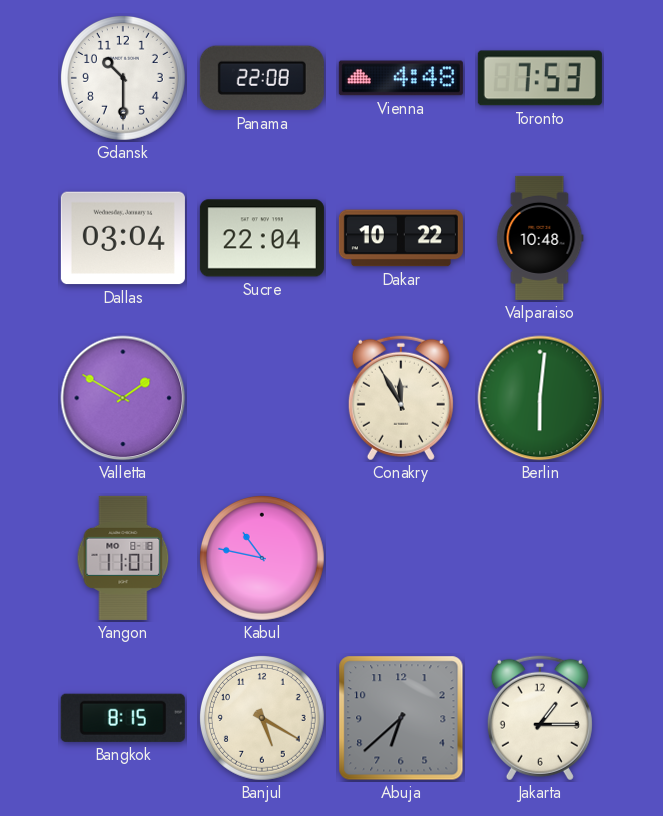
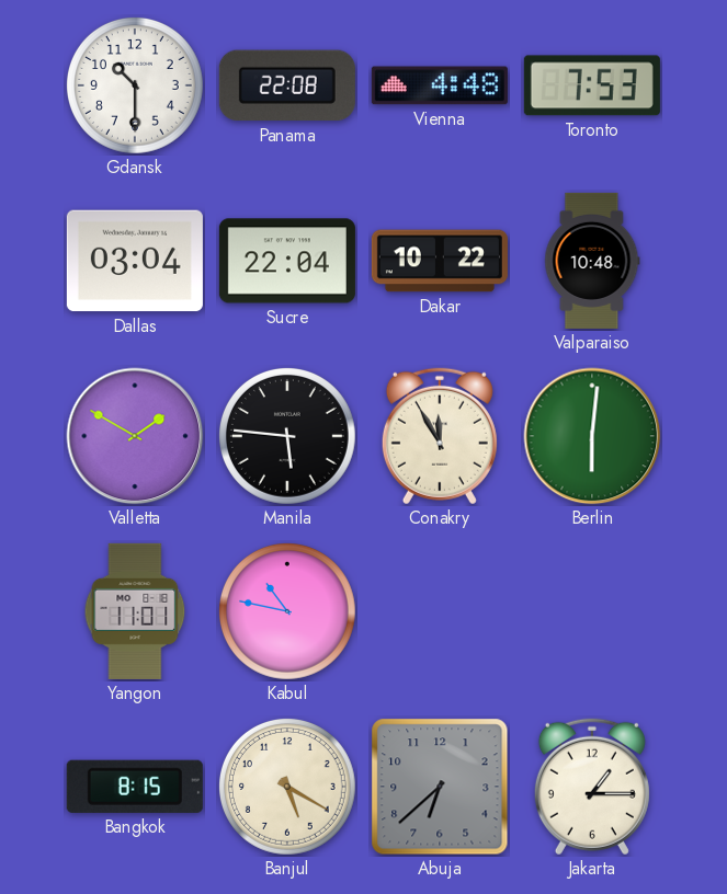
Manila: none -> 5:46 (287, 436)
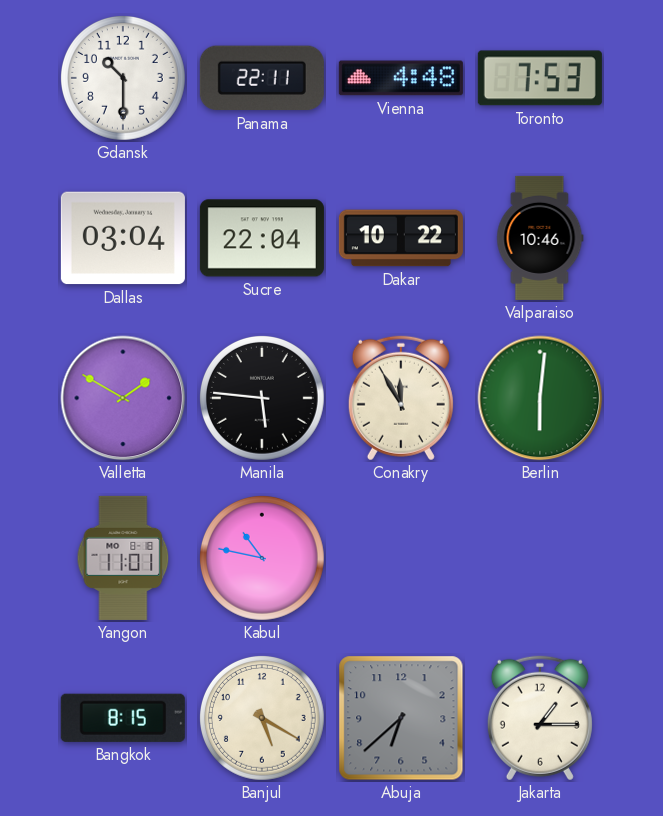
Panama: 22:08 -> 22:11 (262, 78)
Valparaiso: 10:48 -> 10:46 (540, 238)
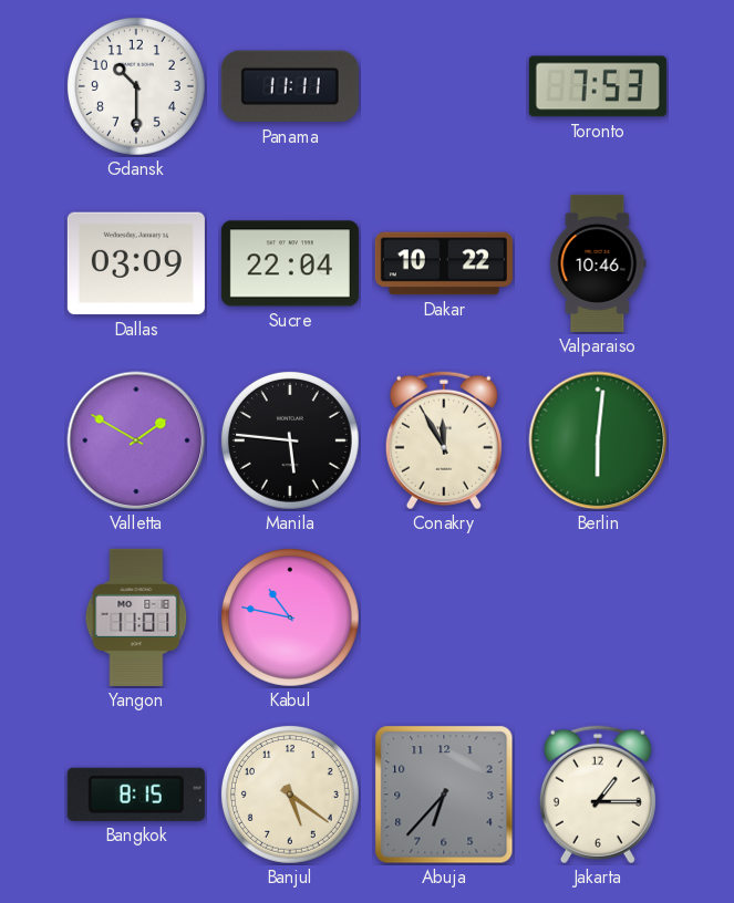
Panama: 22:11 -> 11:11 (290, 86)
Vienna: 4:48 -> none (401, 78)
Dallas: 03:04 -> 03:09 (136, 263)
Banjul: 5:20 -> 5:21 (290, 795)
Abuja: 6:38 -> 6:37 (444, 795)
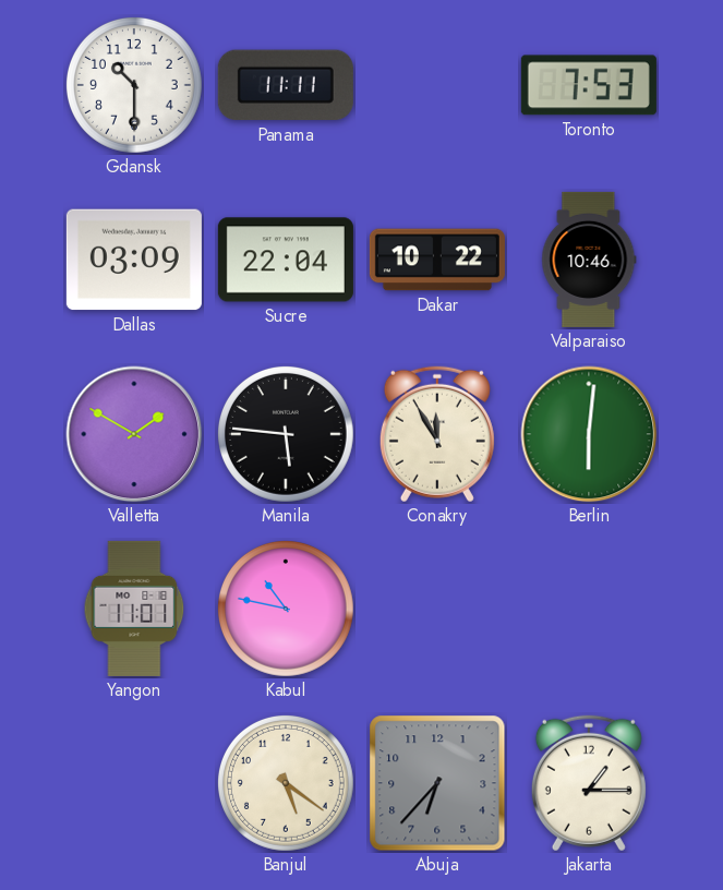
Bangkok: 8:15 -> none (136, 795)
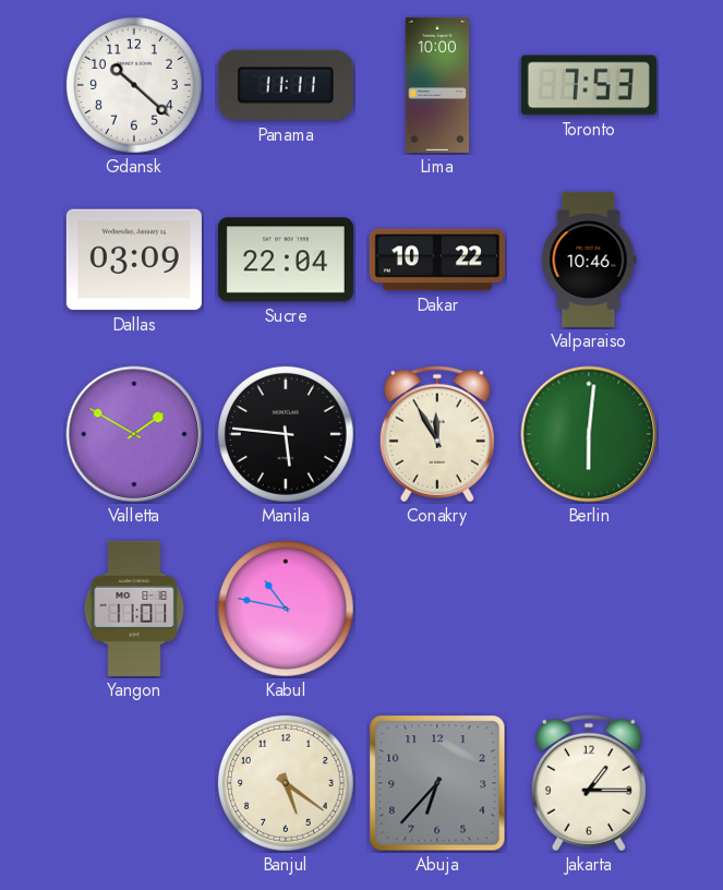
Gdansk: 10:30 -> 10:22 (134, 85)
Lima: none -> 10:00 (437, 85)
